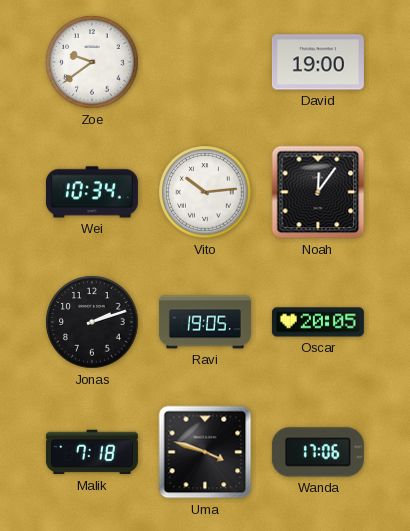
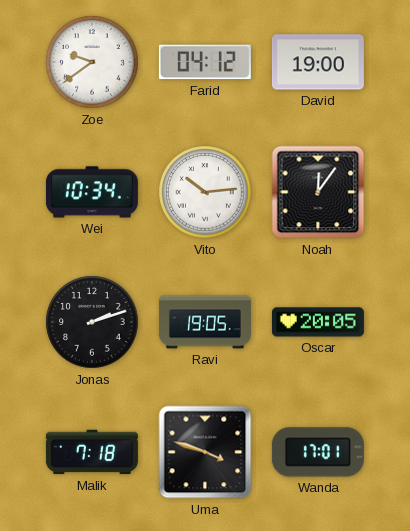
Farid: none -> 04:12 (205, 62)
Wanda: 17:06 -> 17:01 (318, 452)
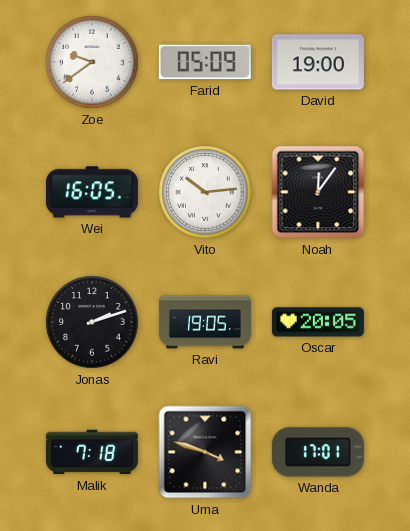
Farid: 04:12 -> 05:09 (205, 62)
Wei: 10:34 -> 16:05 (92, 192)
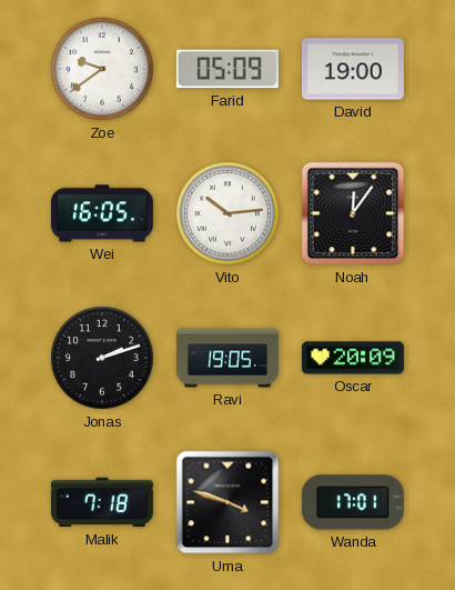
Oscar: 20:05 -> 20:09 (353, 358)
